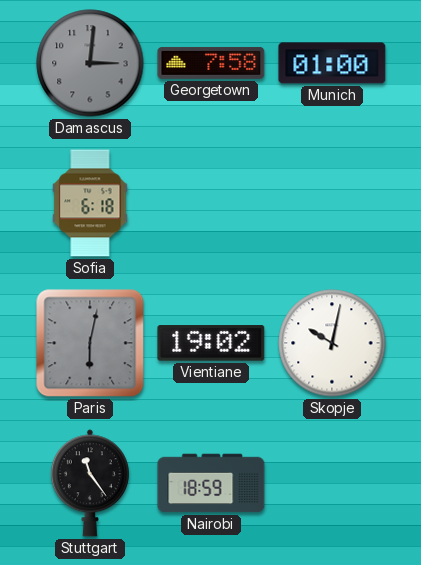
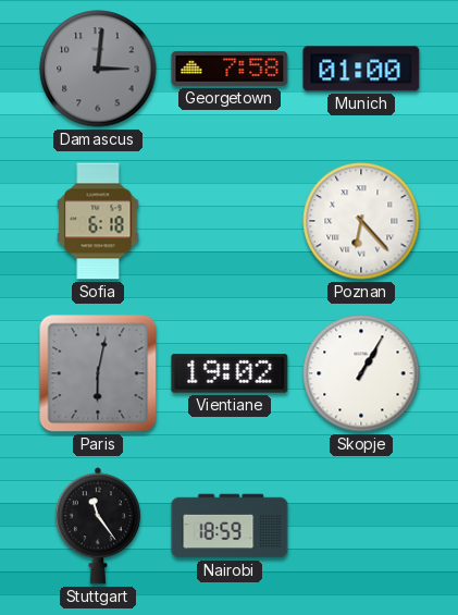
Poznan: none -> 6:23 (361, 221)
Skopje: 10:02 -> 1:05 (361, 373)
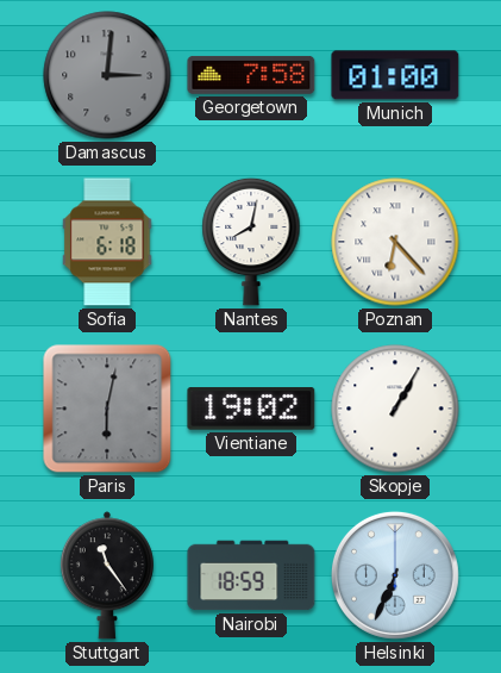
Nantes: none -> 8:02 (251, 242)
Helsinki: none -> 6:34 (395, 575)
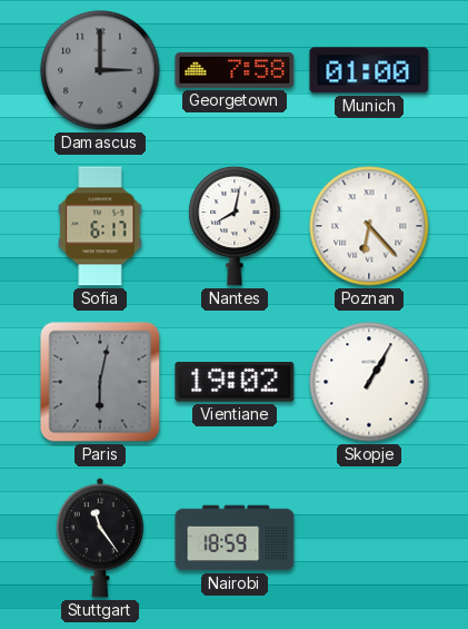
Damascus: 3:01 -> 3:00 (100, 70)
Sofia: 6:18 -> 6:17 (100, 226)
Helsinki: 6:34 -> none (395, 575)
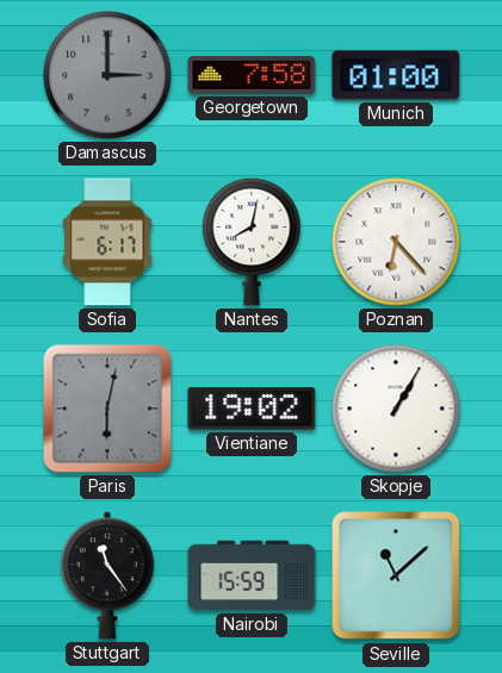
Nairobi: 18:59 -> 15:59 (252, 575)
Seville: none -> 11:08 (396, 575)
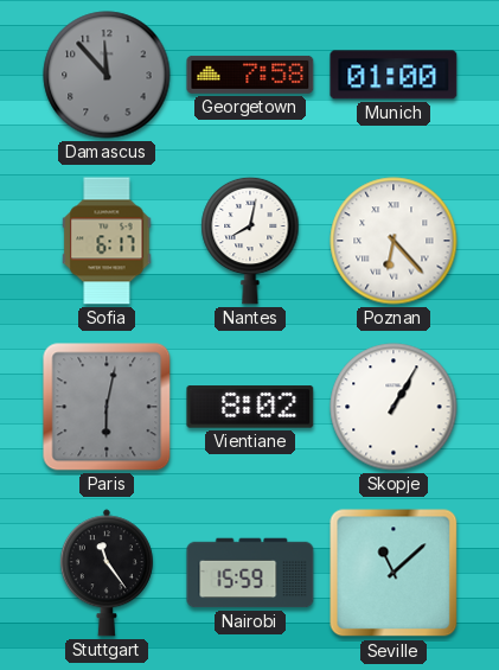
Damascus: 3:00 -> 11:53 (107, 75)
Vientiane: 19:02 -> 8:02 (250, 407)
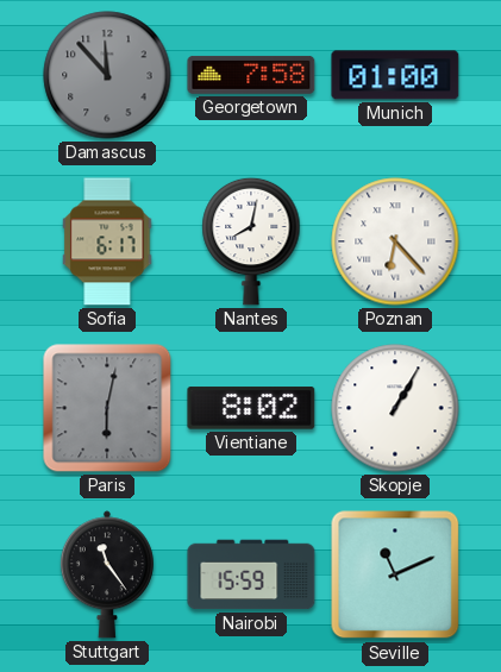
Seville: 11:08 -> 11:11 (395, 574)
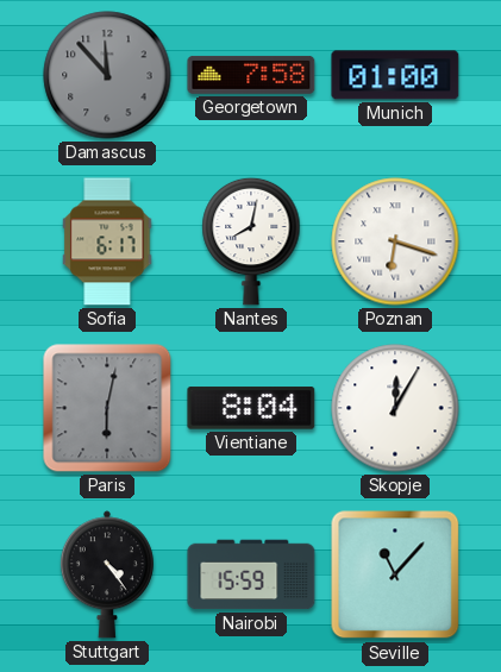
Poznan: 6:23 -> 6:18 (395, 241)
Vientiane: 8:02 -> 8:04 (251, 408)
Skopje: 1:05 -> 12:05 (395, 408)
Stuttgart: 11:24 -> 4:24 (107, 574)
Seville: 11:11 -> 11:07 (395, 574)
